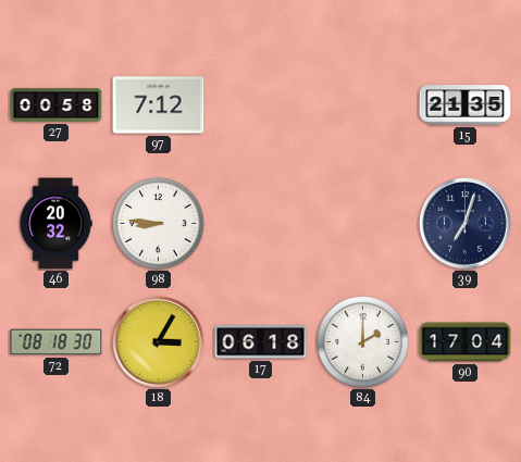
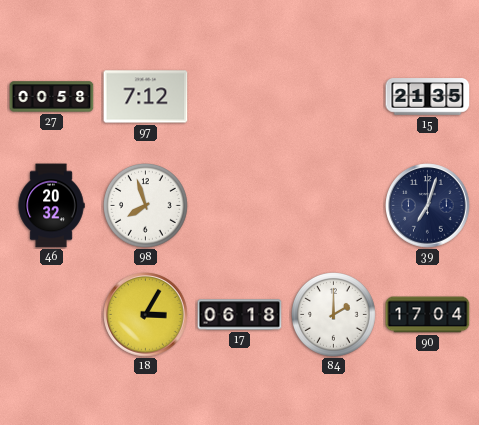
98: 8:46 -> 7:57 (146, 206)
72: 08:18 -> none (57, 342)
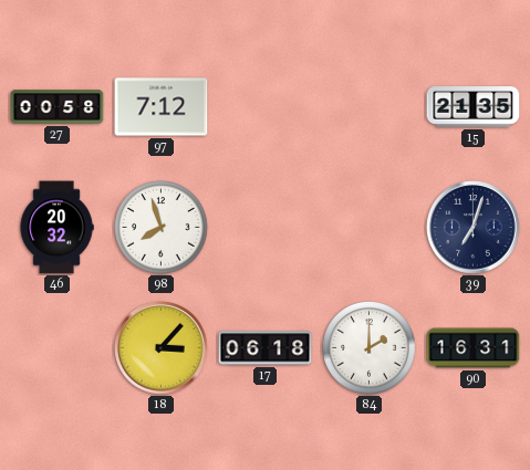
18: 3:05 -> 3:07 (162, 348)
90: 17:04 -> 16:31 (474, 348)
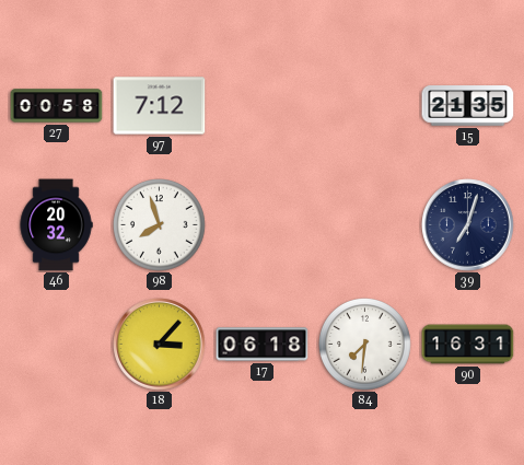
84: 2:00 -> 7:31 (365, 345)
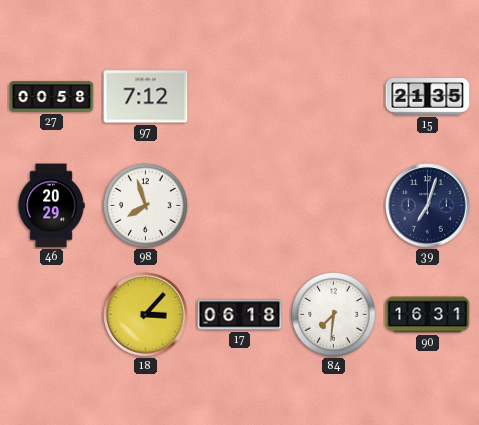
46: 20:32 -> 20:29 (51, 206)
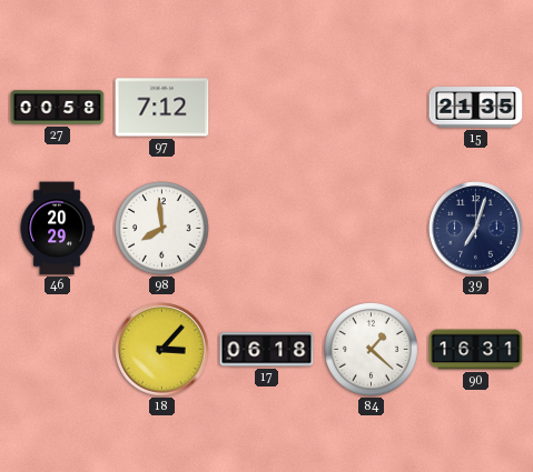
98: 7:57 -> 7:59 (162, 229)
84: 7:31 -> 1:22 (372, 350)
